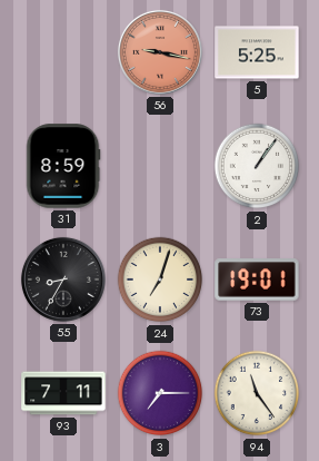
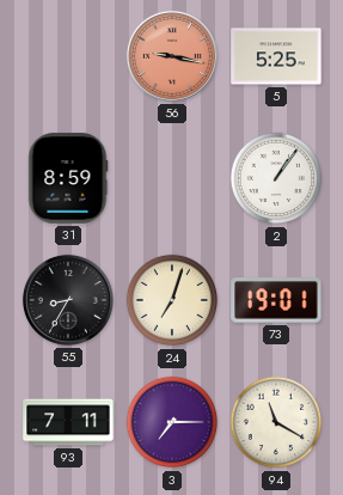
94: 11:24 -> 11:20 (276, 422)
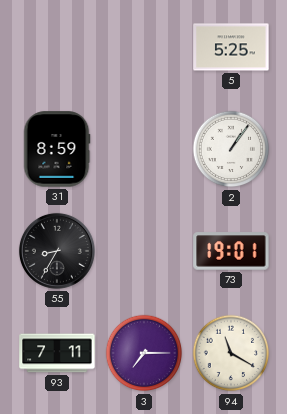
56: 9:17 -> none (172, 56)
24: 7:03 -> none (172, 300)
